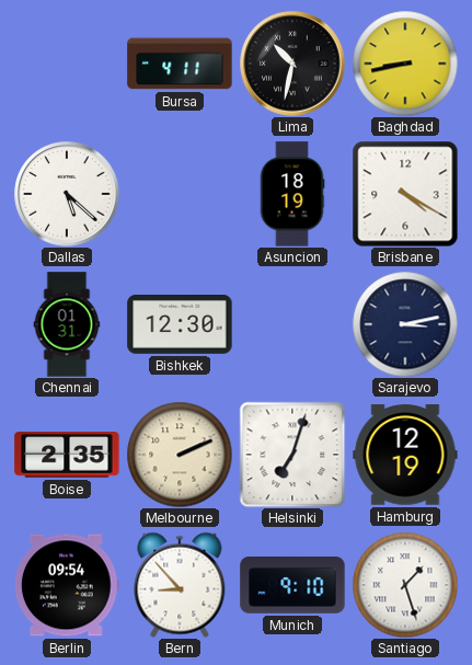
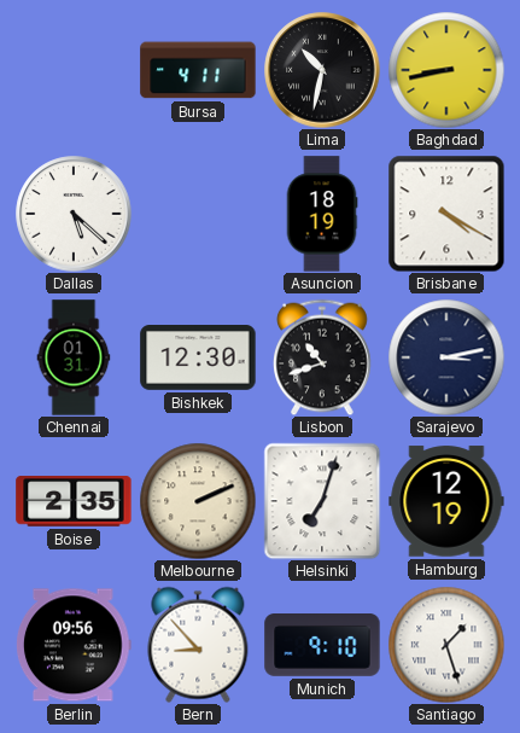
Lisbon: none -> 10:42 (323, 357)
Berlin: 09:54 -> 09:56 (75, 645)
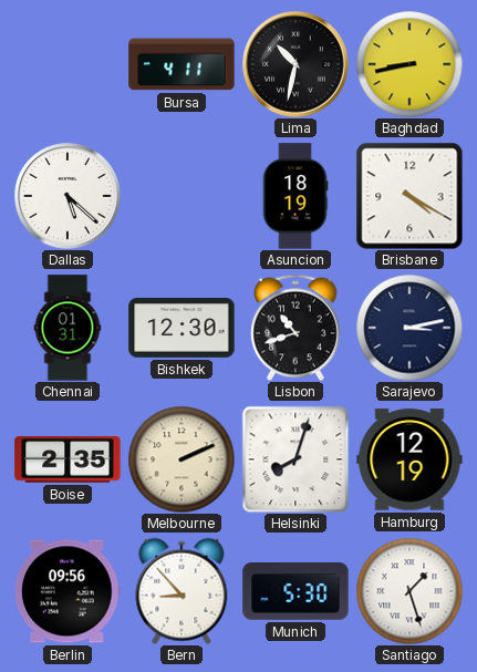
Helsinki: 7:03 -> 8:03 (295, 459)
Munich: 9:10 -> 5:30 (295, 592)
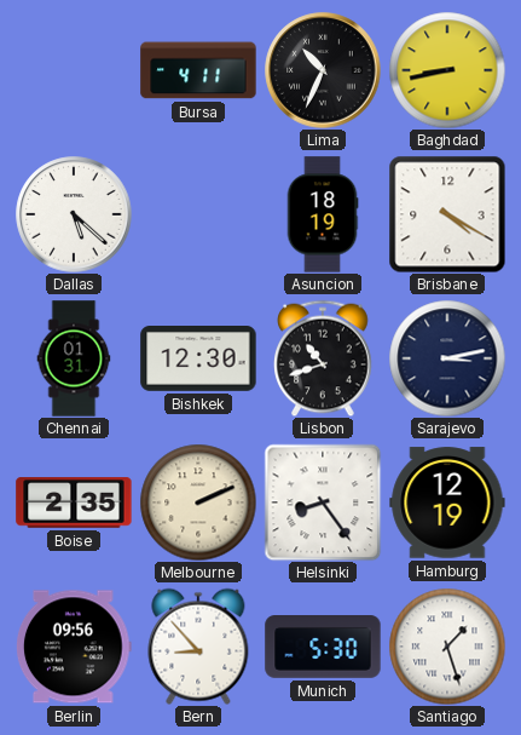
Lima: 10:32 -> 10:34 (323, 70)
Helsinki: 8:03 -> 8:24 (323, 503)
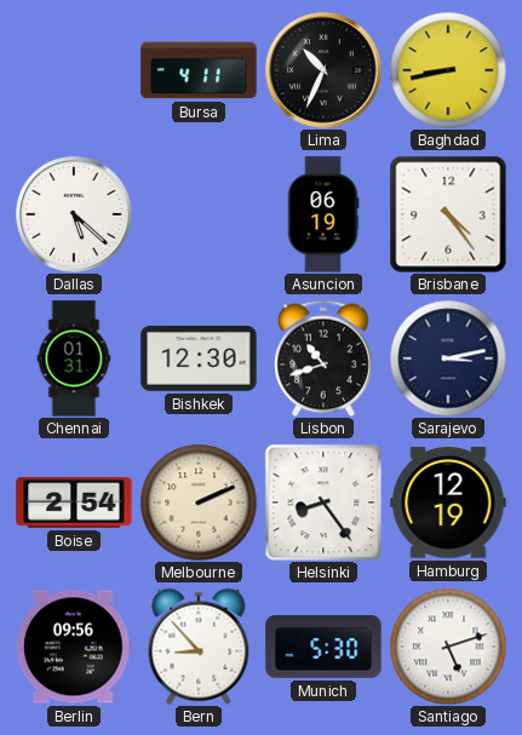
Asuncion: 18:19 -> 06:19 (323, 214)
Brisbane: 4:20 -> 4:24 (448, 214)
Boise: 2:35 -> 2:54 (74, 503)
Santiago: 1:27 -> 5:12 (448, 647)
